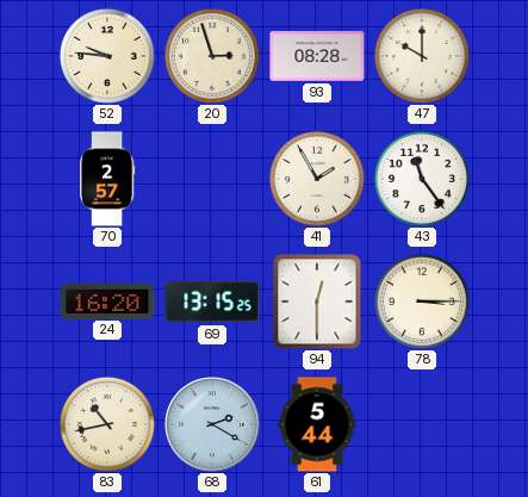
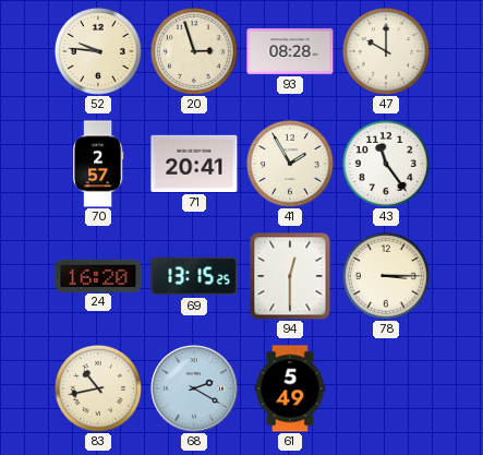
71: none -> 20:41 (194, 164)
61: 5:44 -> 5:49 (290, 388)
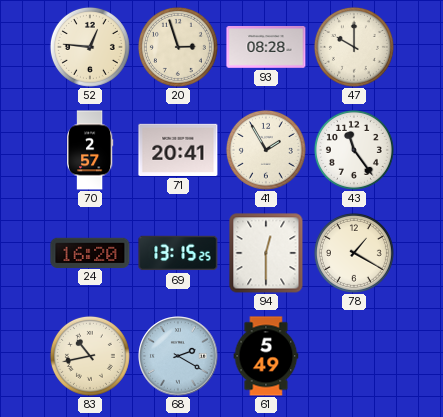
52: 9:46 -> 12:46 (90, 47)
78: 3:15 -> 1:20 (354, 253)
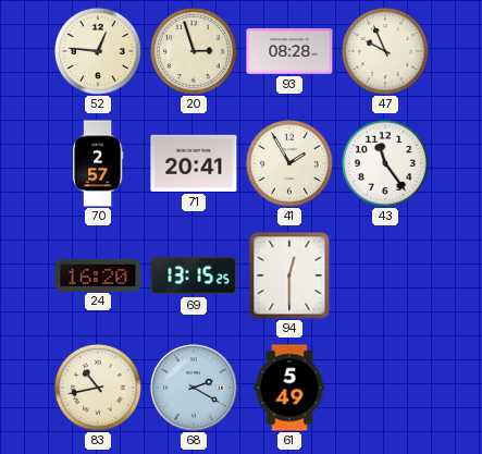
47: 10:00 -> 9:56 (385, 51)
78: 1:20 -> none (354, 253)
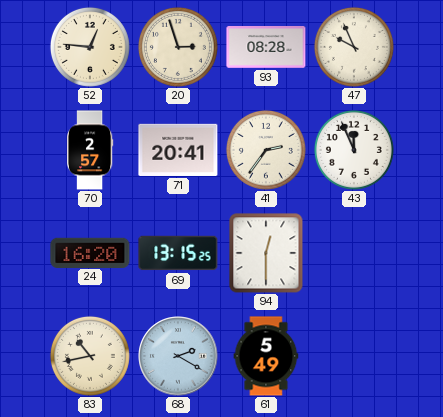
41: 1:55 -> 2:36 (266, 150)
43: 11:24 -> 11:56 (354, 150)
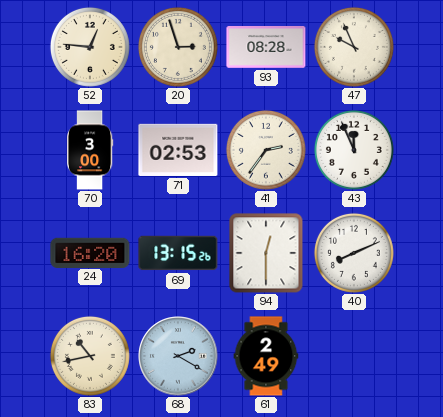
70: 2:57 -> 3:00 (90, 150)
71: 20:41 -> 02:53 (178, 150)
69: 13:15:25 -> 13:15:26 (178, 253)
40: none -> 8:11 (354, 253)
61: 5:49 -> 2:49 (266, 356)
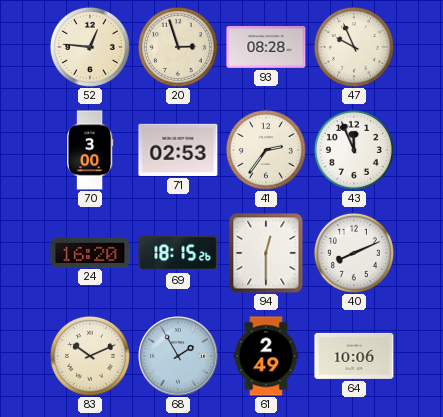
69: 13:15 -> 18:15 (178, 253)
83: 10:43 -> 10:11 (90, 356)
68: 2:20 -> 1:55 (178, 356)
64: none -> 10:06 (354, 356)
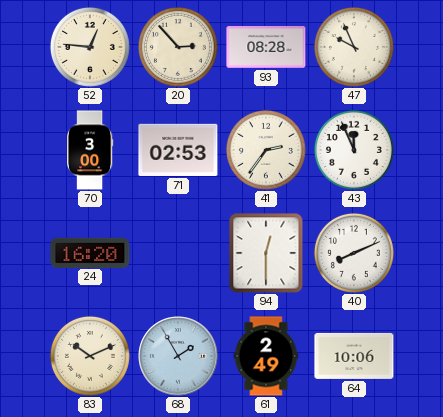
20: 2:57 -> 2:53 (178, 47)
69: 18:15 -> none (178, 253)
